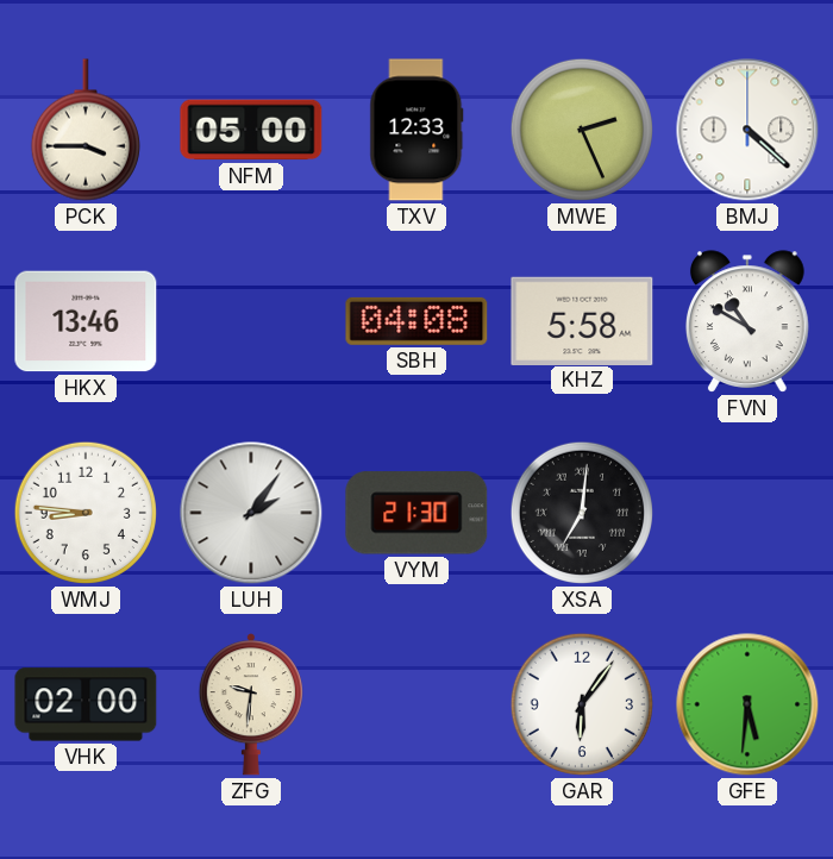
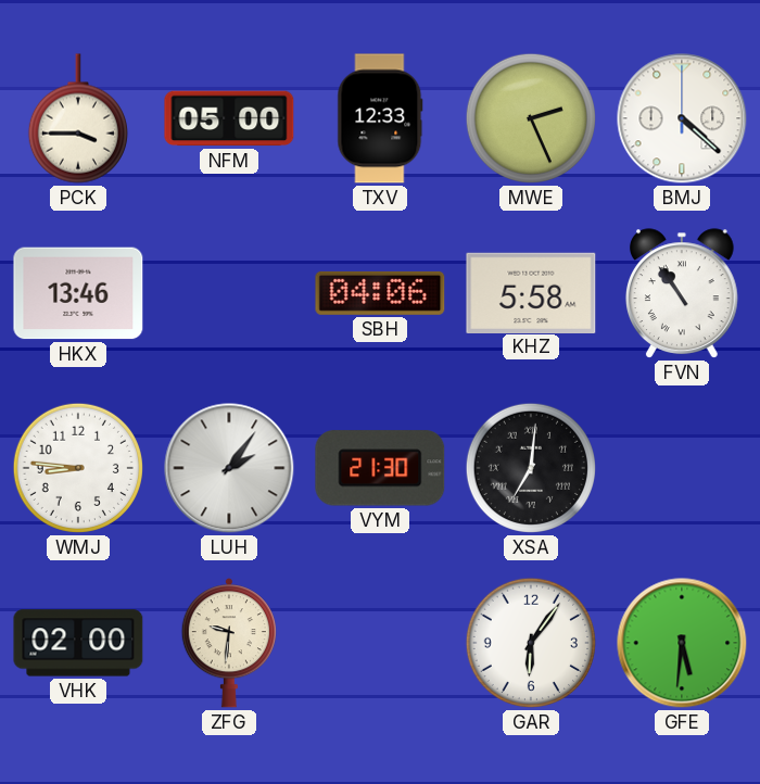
SBH: 04:08 -> 04:06 (380, 293)
FVN: 10:50 -> 10:54 (682, 293)
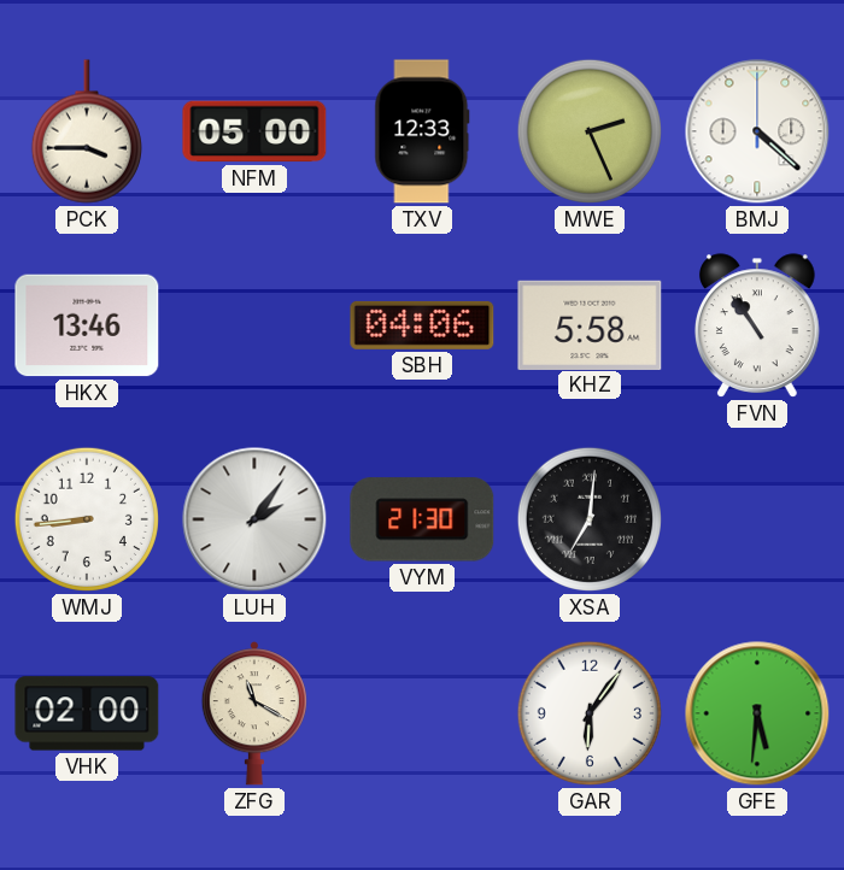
WMJ: 8:46 -> 8:44 (87, 519)
ZFG: 9:31 -> 11:20 (254, 713)
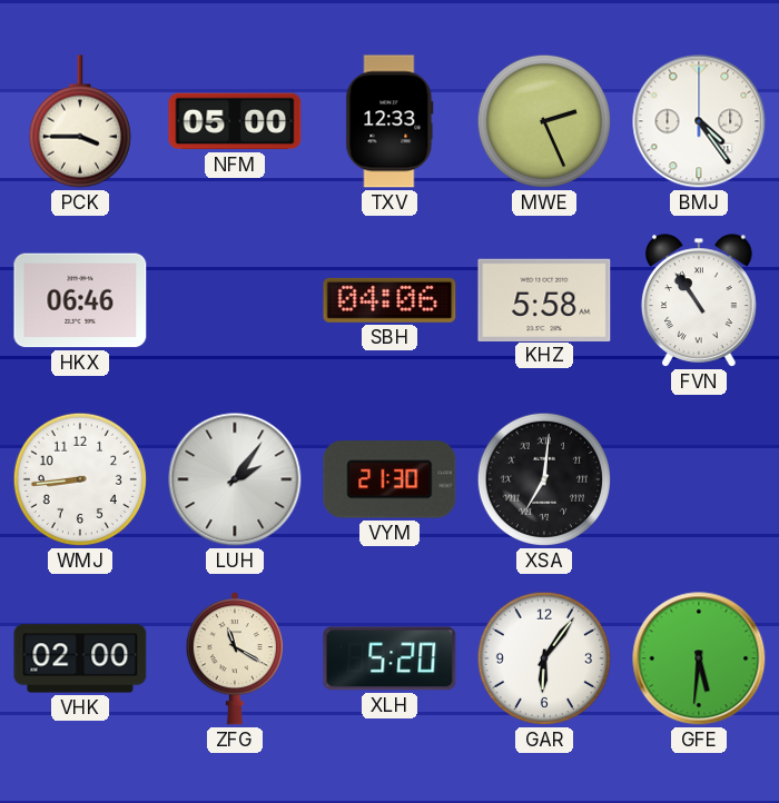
BMJ: 4:22 -> 4:24 (699, 121)
HKX: 13:46 -> 06:46 (80, 300)
XLH: none -> 5:20 (389, 658)
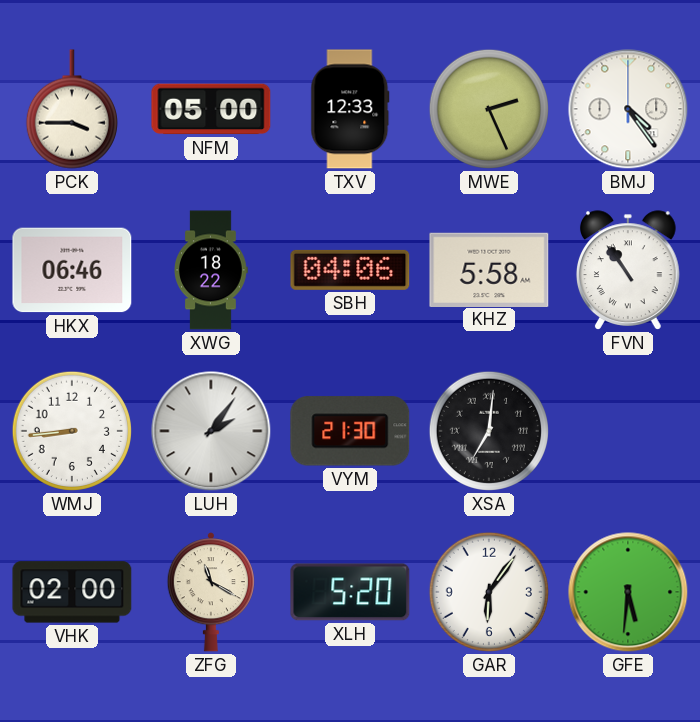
XWG: none -> 18:22 (211, 270)
